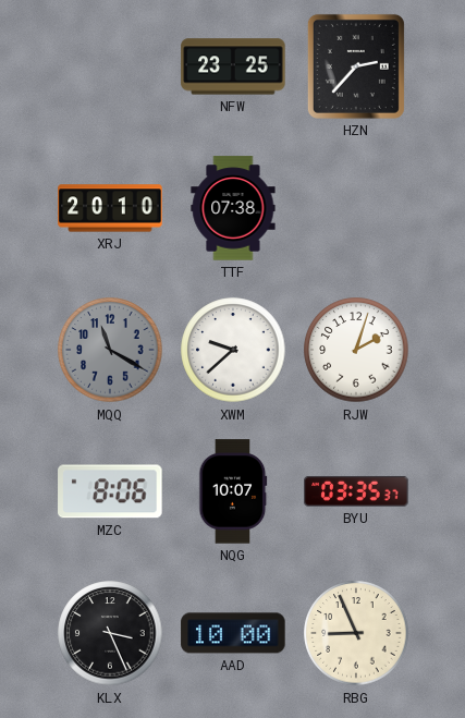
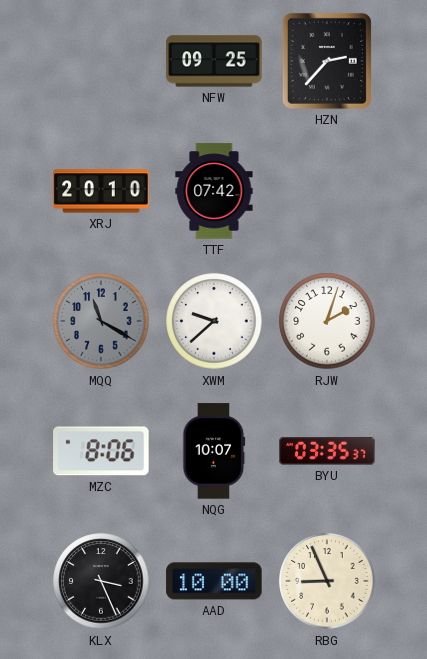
NFW: 23:25 -> 09:25 (214, 61)
TTF: 07:38 -> 07:42 (214, 191)
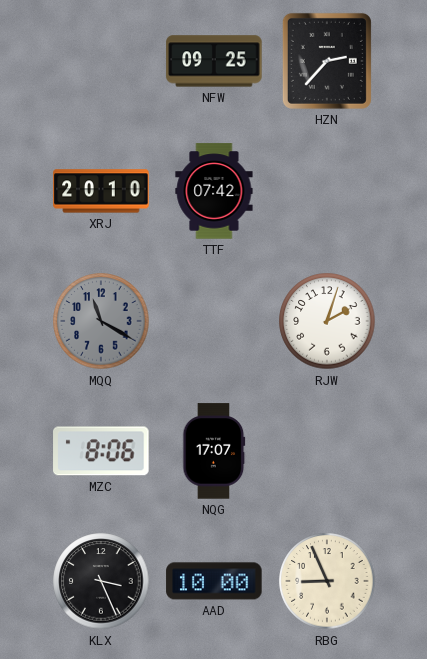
XWM: 9:38 -> none (214, 321)
NQG: 10:07 -> 17:07 (214, 451)
BYU: 03:35 -> none (327, 451)
